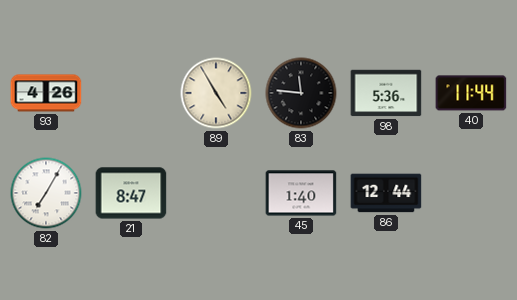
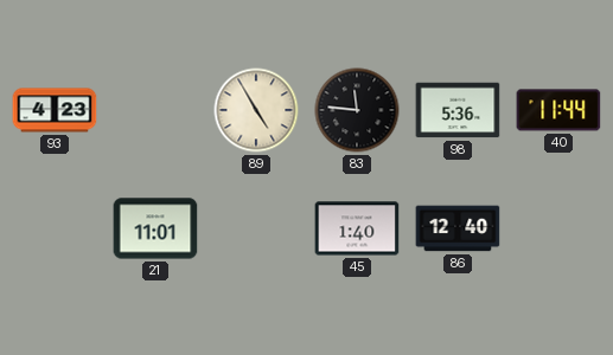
93: 4:26 -> 4:23 (55, 110)
82: 7:05 -> none (46, 193)
21: 8:47 -> 11:01 (155, 228)
86: 12:44 -> 12:40 (458, 228)
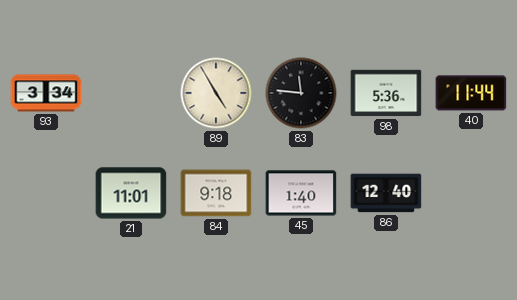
93: 4:23 -> 3:34 (46, 93)
84: none -> 9:18 (216, 193)
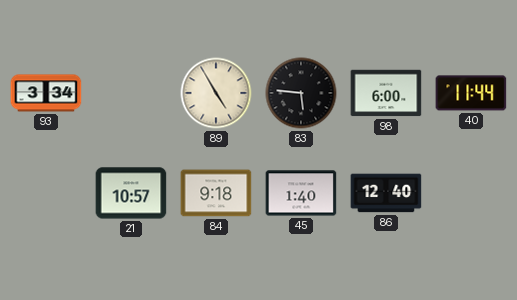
83: 11:46 -> 5:46 (301, 93)
98: 5:36 -> 6:00 (386, 93)
21: 11:01 -> 10:57 (131, 193)
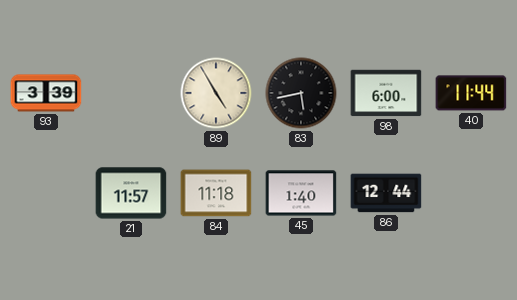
93: 3:34 -> 3:39 (46, 93)
83: 5:46 -> 5:43 (301, 93)
21: 10:57 -> 11:57 (131, 193)
84: 9:18 -> 11:18 (216, 193)
86: 12:40 -> 12:44 (386, 193)
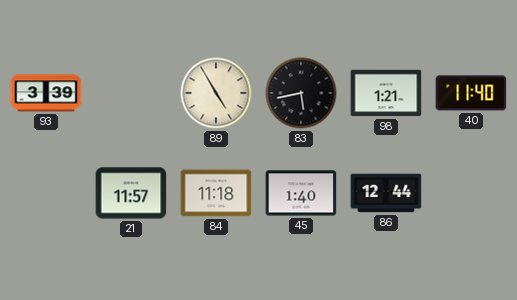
98: 6:00 -> 1:21 (386, 93)
40: 11:44 -> 11:40 (471, 93)
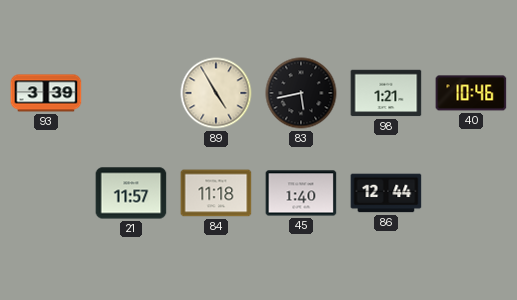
40: 11:40 -> 10:46 (471, 93)
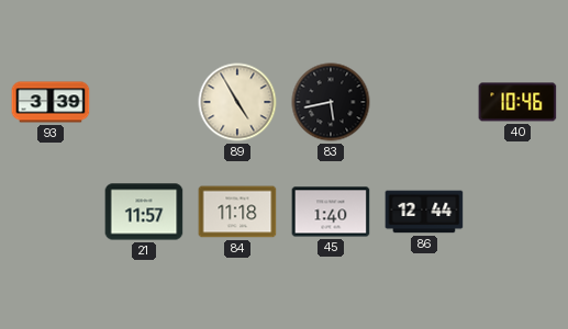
98: 1:21 -> none (386, 93)
